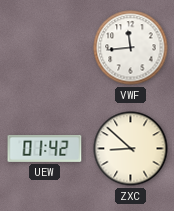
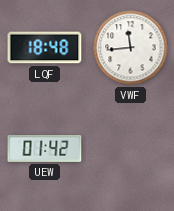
LQF: none -> 18:48 (45, 48)
ZXC: 8:52 -> none (131, 149)
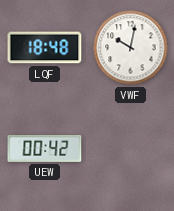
VWF: 11:44 -> 10:02 (131, 48)
UEW: 01:42 -> 00:42 (45, 148)
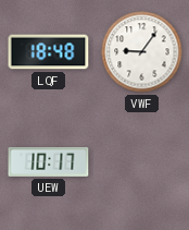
VWF: 10:02 -> 9:06 (142, 52)
UEW: 00:42 -> 10:17 (49, 161)
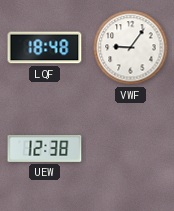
UEW: 10:17 -> 12:38 (45, 148)
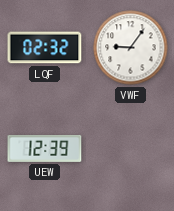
LQF: 18:48 -> 02:32 (45, 48)
UEW: 12:38 -> 12:39 (45, 148)
